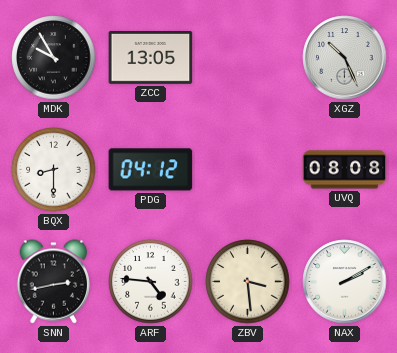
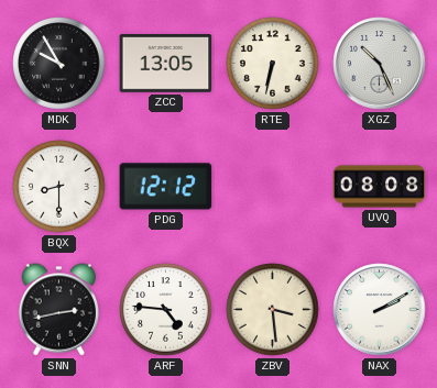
RTE: none -> 6:32 (273, 64)
PDG: 04:12 -> 12:12 (166, 187)
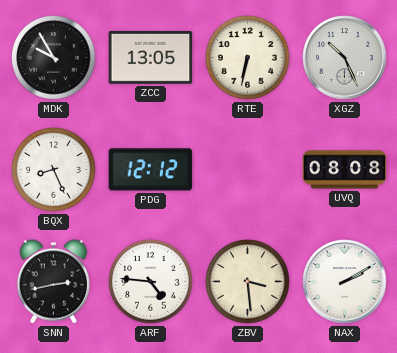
BQX: 8:30 -> 8:26 (54, 170)
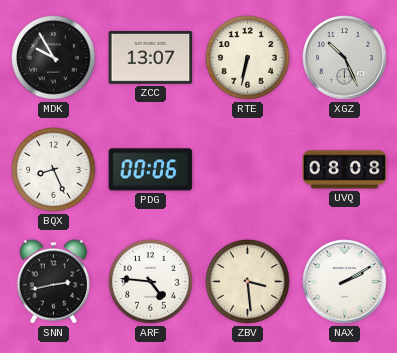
ZCC: 13:05 -> 13:07 (151, 58)
PDG: 12:12 -> 00:06 (151, 170)
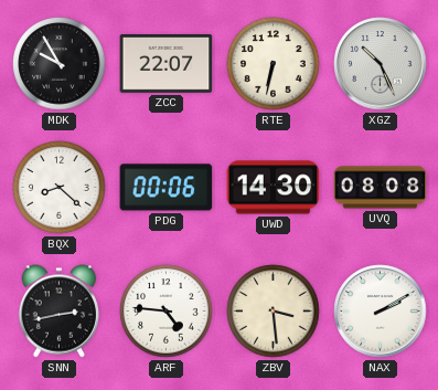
ZCC: 13:07 -> 22:07 (167, 64)
BQX: 8:26 -> 8:22 (60, 188)
UWD: none -> 14:30 (274, 188)
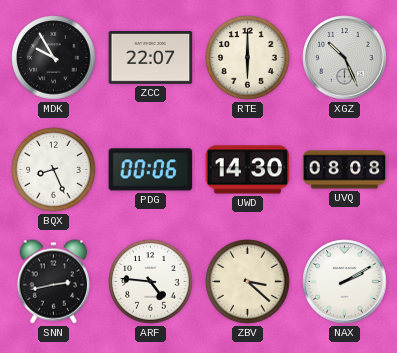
RTE: 6:32 -> 6:00 (248, 58)
BQX: 8:22 -> 8:26 (54, 170)
ZBV: 3:29 -> 3:22 (248, 282)
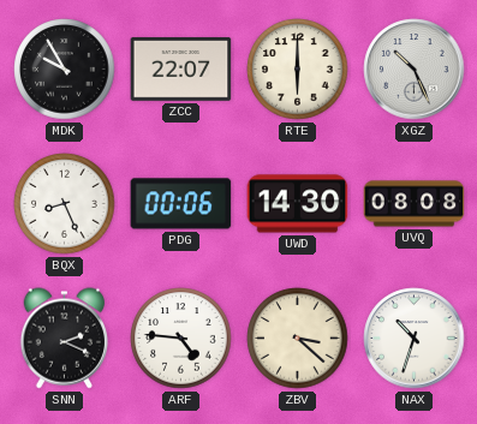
SNN: 2:43 -> 2:19 (64, 339)
NAX: 2:10 -> 10:33 (415, 339)
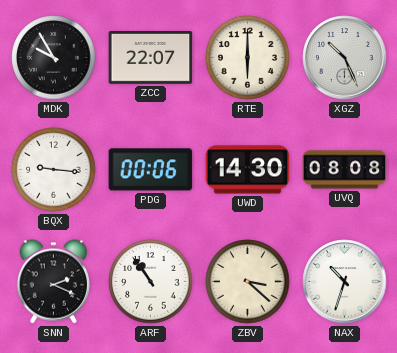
BQX: 8:26 -> 9:16 (54, 170)
ARF: 4:46 -> 10:54 (151, 282)
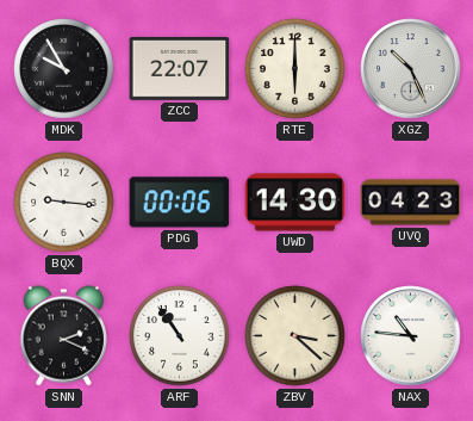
UVQ: 08:08 -> 04:23 (411, 203)
NAX: 10:33 -> 10:46 (411, 336)
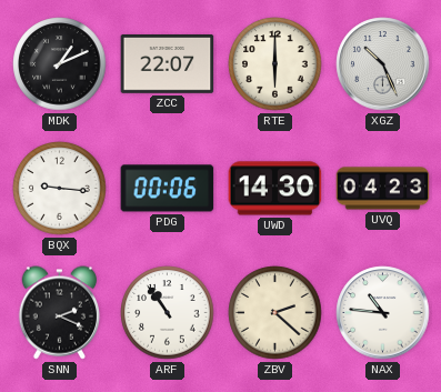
MDK: 9:55 -> 1:11 (60, 64)
ZBV: 3:22 -> 2:22 (275, 313)
